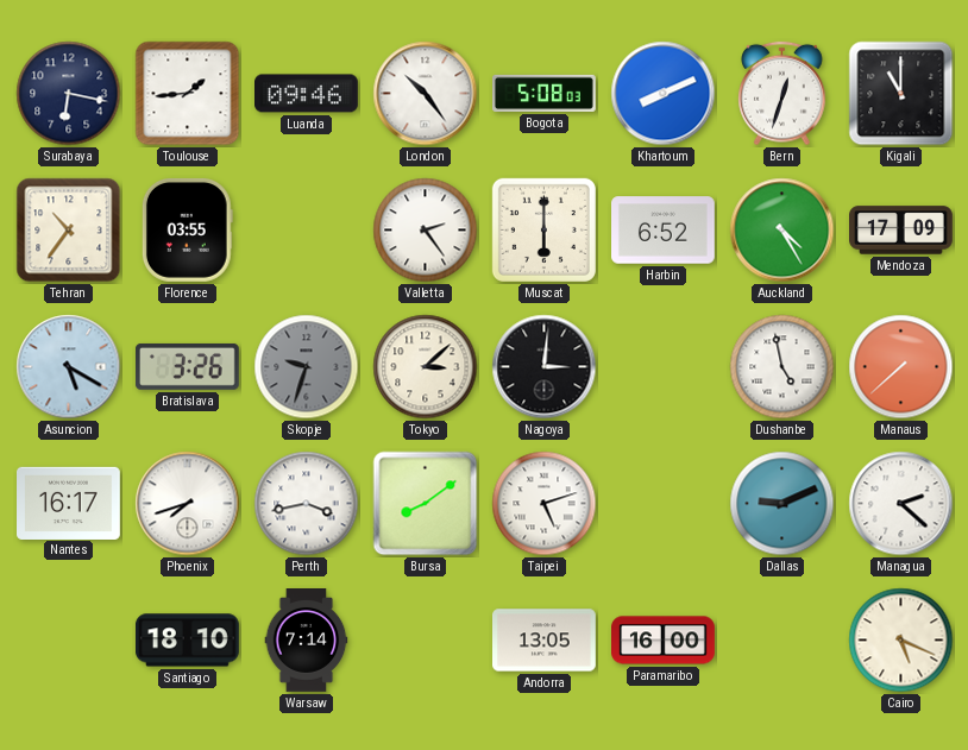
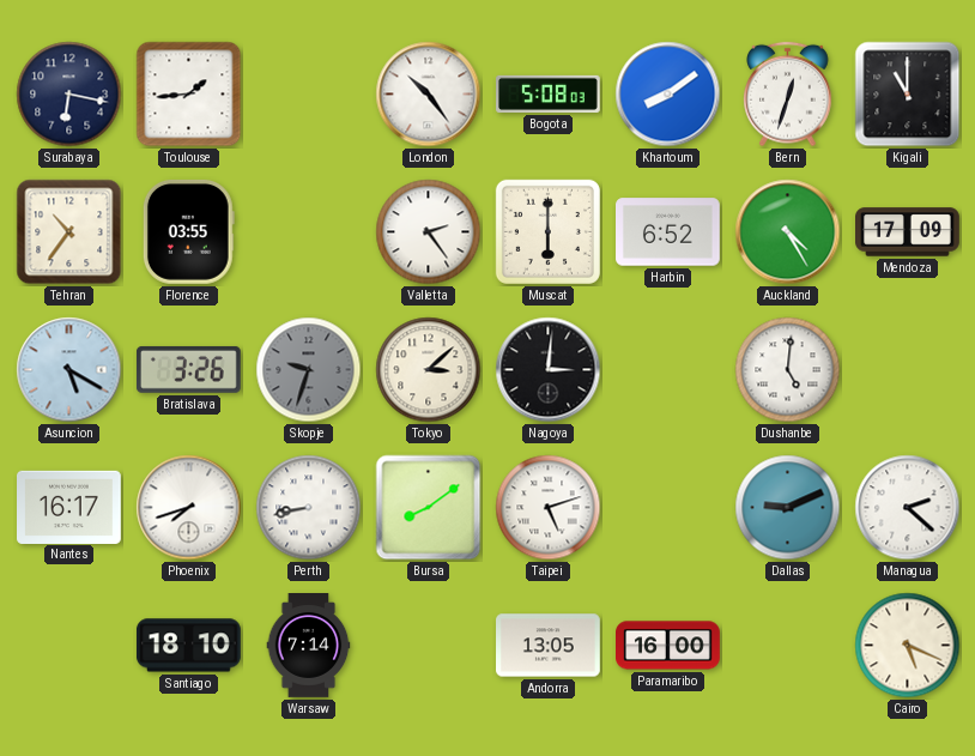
Luanda: 09:46 -> none (307, 94)
Khartoum: 8:11 -> 8:09 (668, 95)
Dushanbe: 4:58 -> 5:01 (788, 370)
Manaus: 7:38 -> none (901, 367)
Perth: 3:43 -> 8:43 (309, 508)
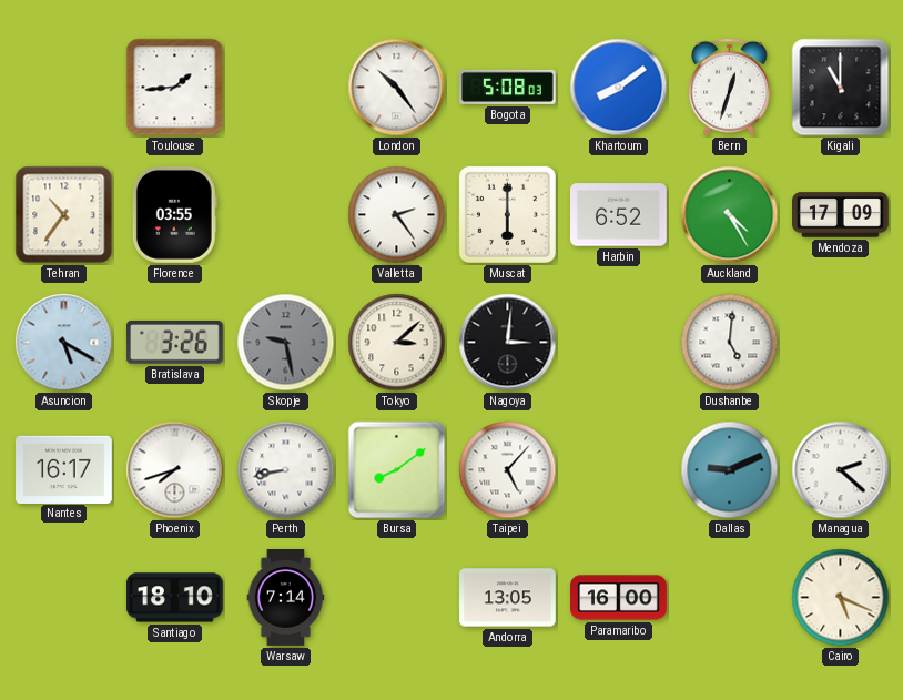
Surabaya: 6:17 -> none (69, 95)
Skopje: 9:33 -> 9:28 (286, 343)
Taipei: 5:12 -> 5:07 (508, 470)
